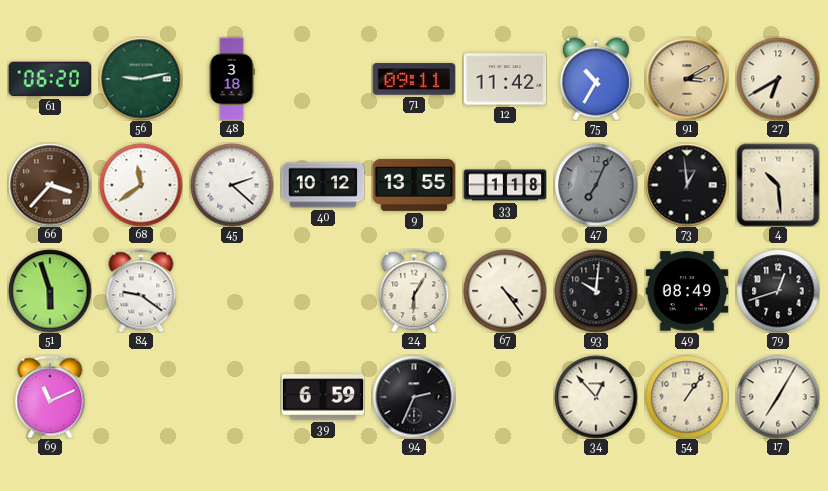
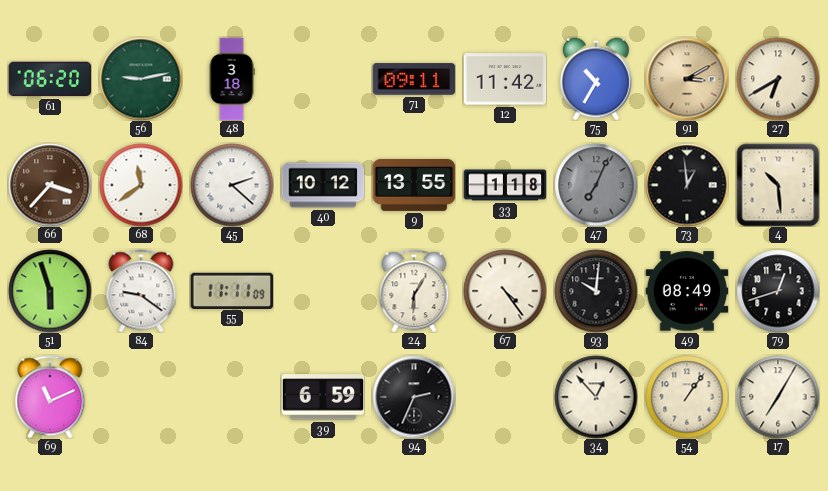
55: none -> 11:11 (232, 290)
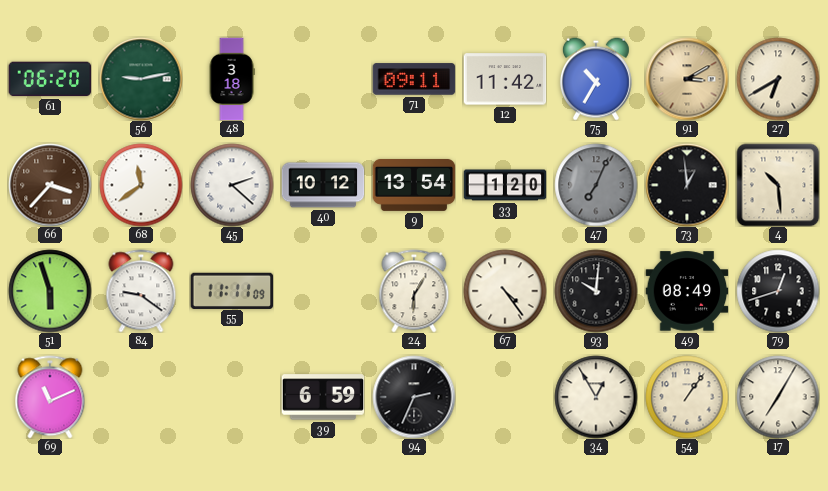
9: 13:55 -> 13:54 (414, 185)
33: 1:18 -> 1:20 (505, 185)
34: 12:53 -> 12:55 (596, 397)
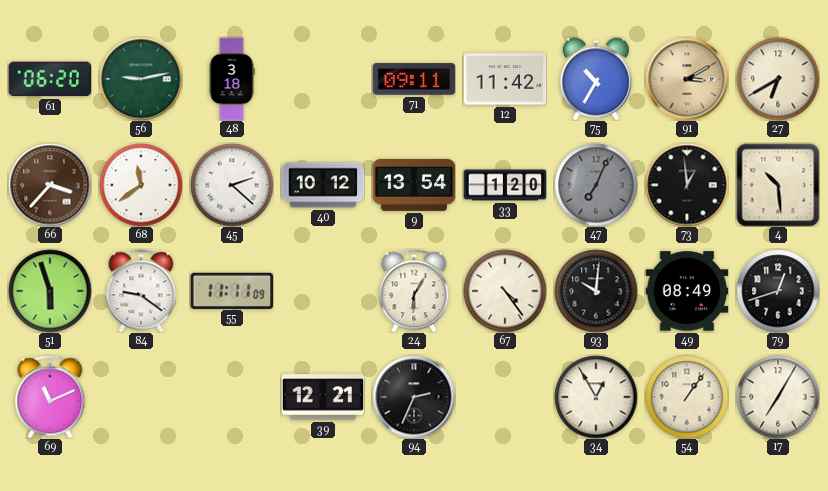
39: 6:59 -> 12:21 (323, 397)
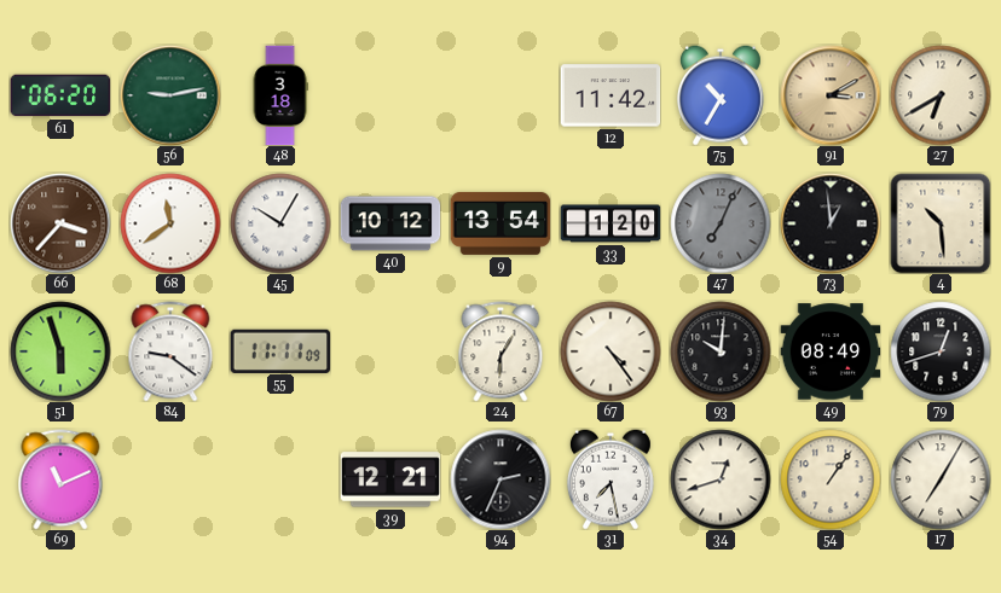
71: 09:11 -> none (414, 79)
45: 2:22 -> 10:05 (280, 223)
31: none -> 7:28 (611, 479)
34: 12:55 -> 12:42 (721, 479)
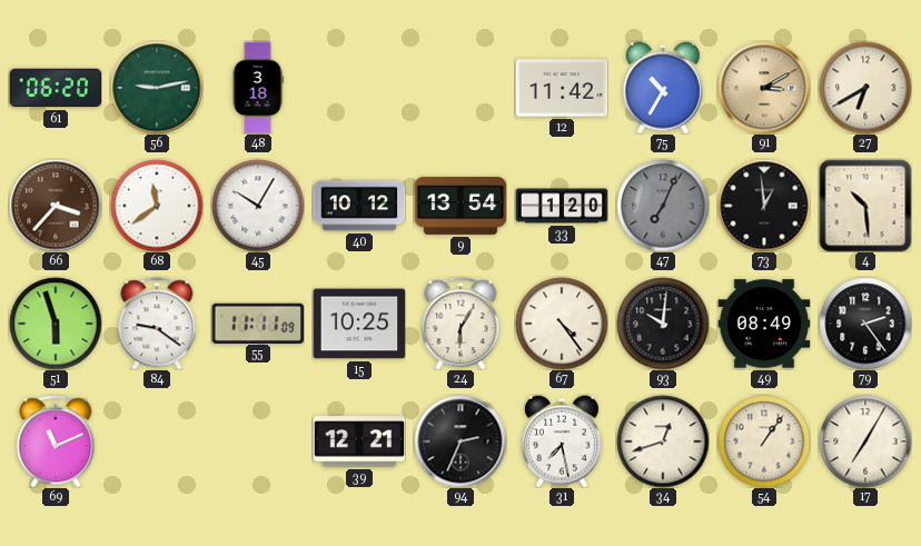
15: none -> 10:25 (359, 324)
79: 12:42 -> 2:24 (865, 324)
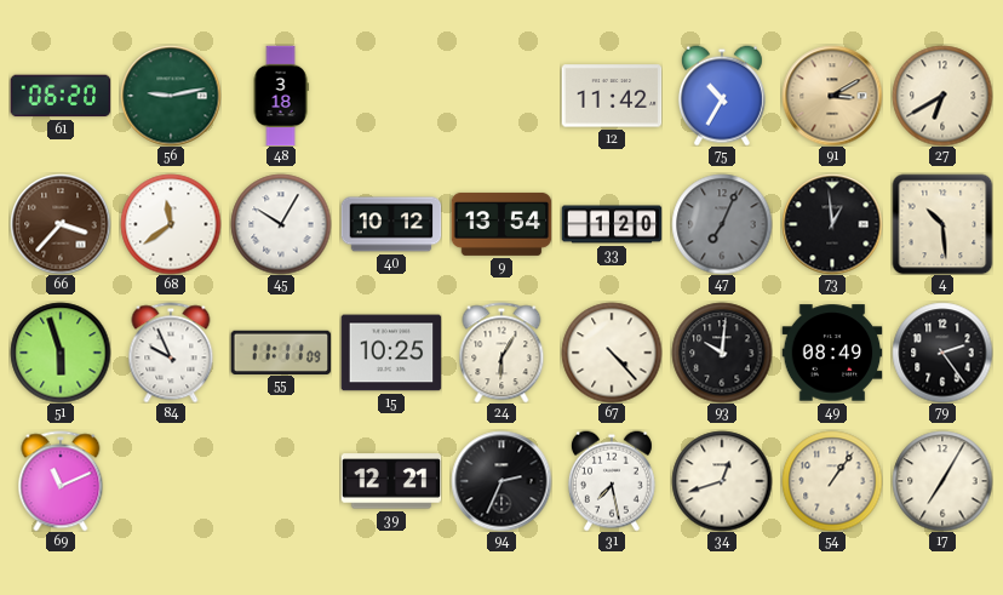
84: 9:21 -> 9:56 (171, 353)
67: 4:24 -> 4:23 (612, 353)
